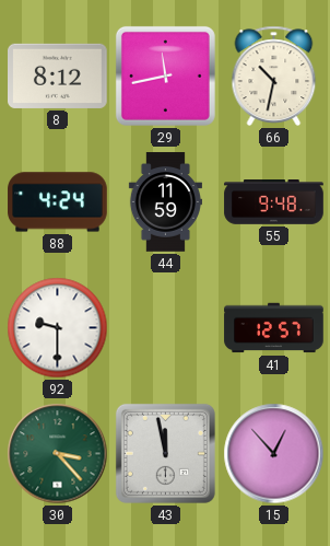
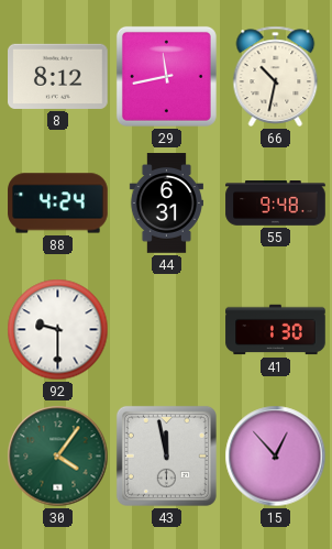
44: 11:59 -> 6:31 (166, 204)
41: 12:57 -> 1:30 (276, 330)
30: 3:23 -> 4:06 (58, 457)
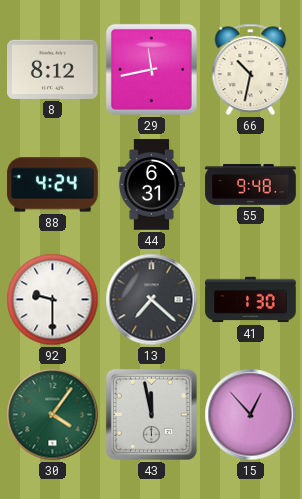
13: none -> 7:22 (152, 300)
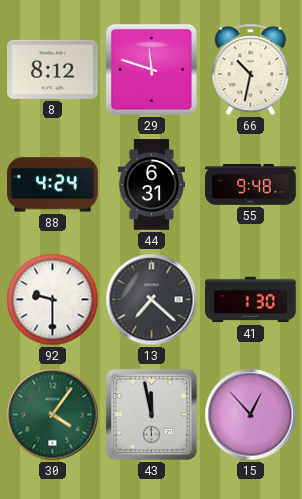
29: 11:43 -> 11:48 (151, 69)
